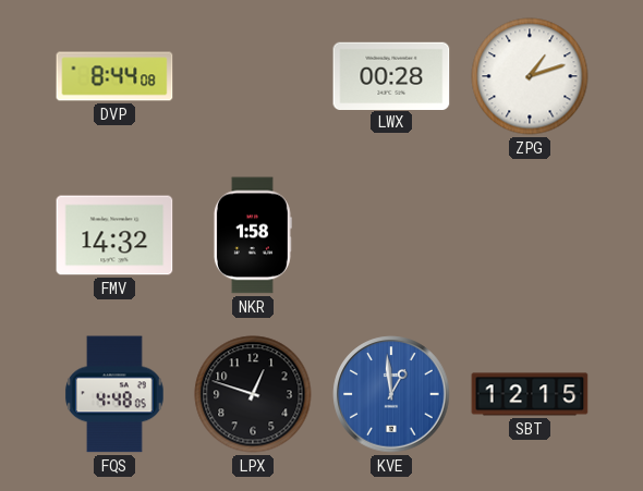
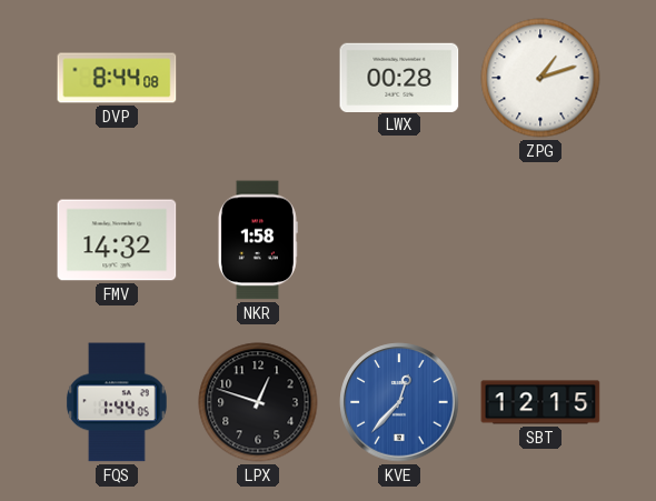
FQS: 4:48 -> 1:44 (117, 402)
KVE: 12:59 -> 12:37 (399, 402)
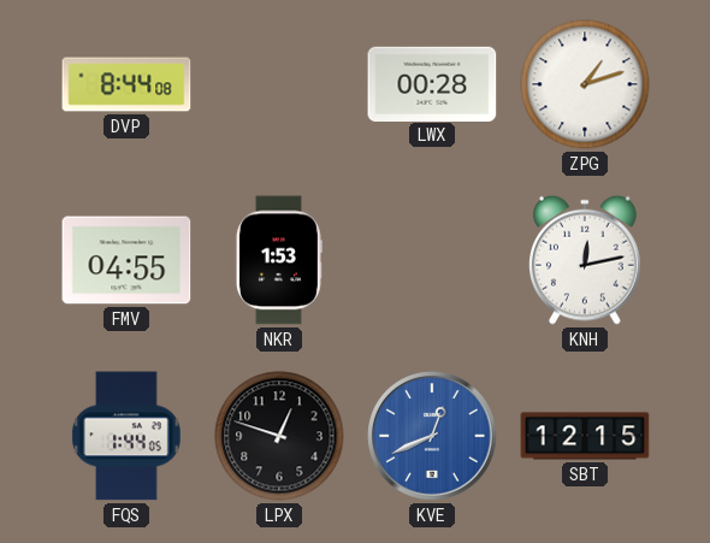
FMV: 14:32 -> 04:55 (126, 260)
NKR: 1:58 -> 1:53 (279, 260)
KNH: none -> 12:13 (586, 260)
KVE: 12:37 -> 12:41 (432, 436)
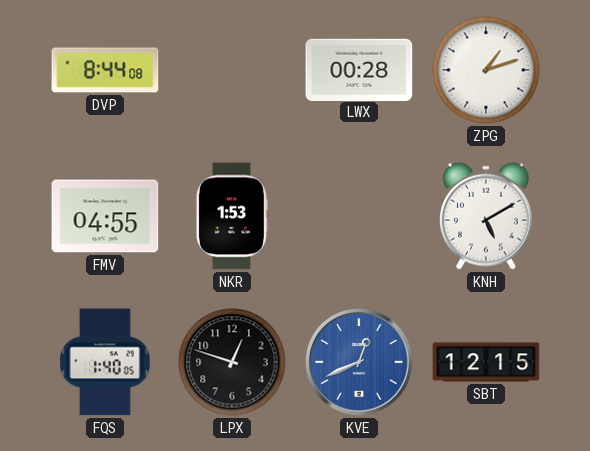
KNH: 12:13 -> 5:10 (487, 216)
FQS: 1:44 -> 1:40 (105, 362)
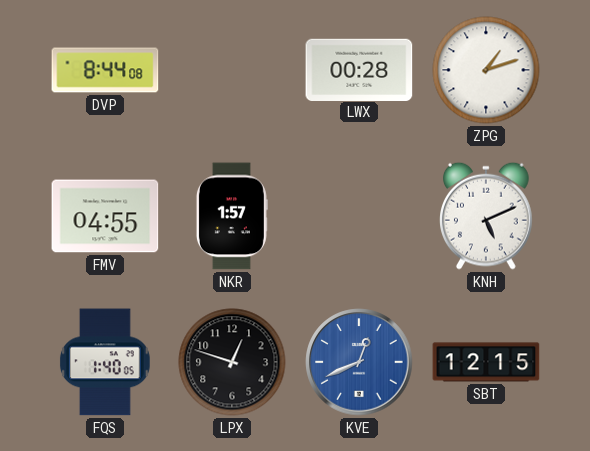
NKR: 1:53 -> 1:57 (232, 216)
KNH: 5:10 -> 5:11 (487, 216)
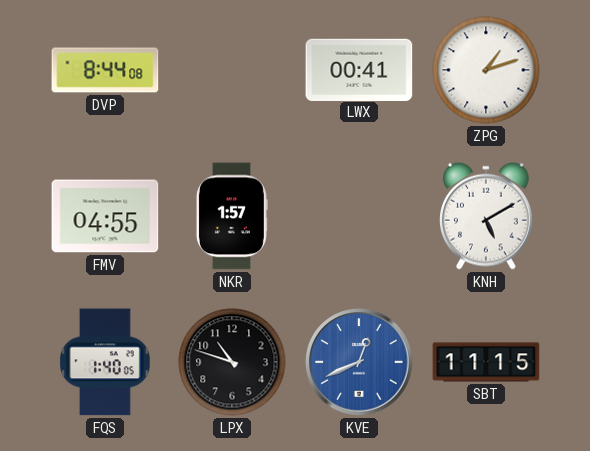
LWX: 00:28 -> 00:41 (359, 69)
KNH: 5:11 -> 5:10 (487, 216)
LPX: 12:48 -> 10:48 (232, 362)
SBT: 12:15 -> 11:15 (486, 362)
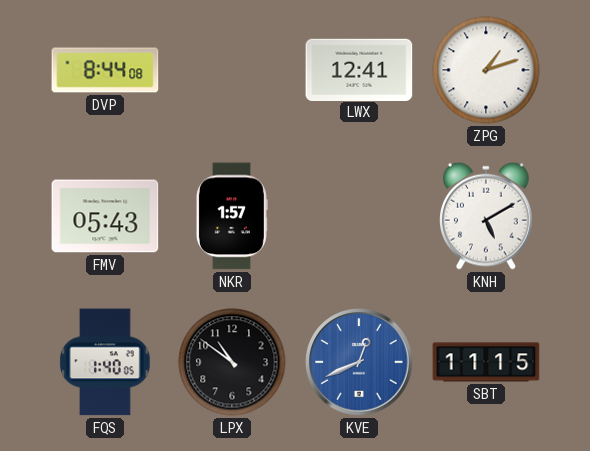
LWX: 00:41 -> 12:41 (359, 69)
FMV: 04:55 -> 05:43 (105, 216)
LPX: 10:48 -> 10:51 (232, 362)
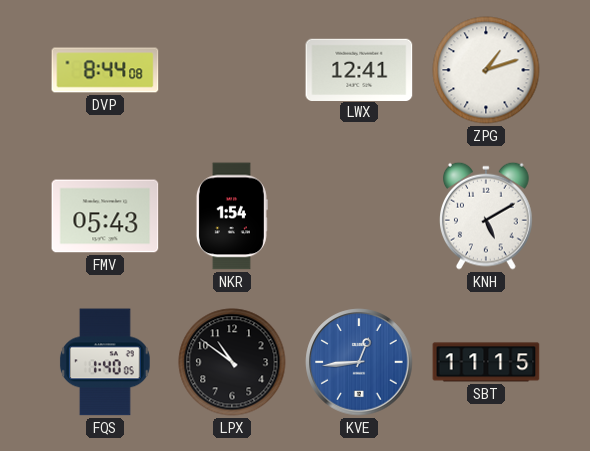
NKR: 1:57 -> 1:54 (232, 216)
KVE: 12:41 -> 12:44 (359, 362)
